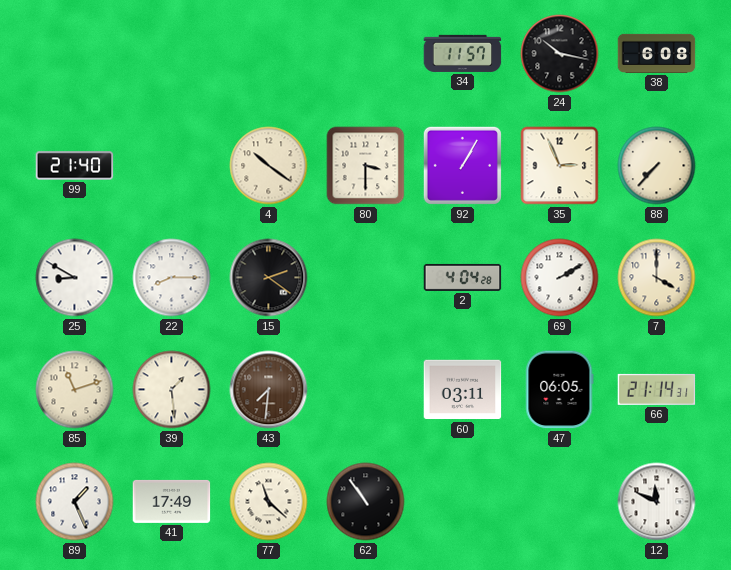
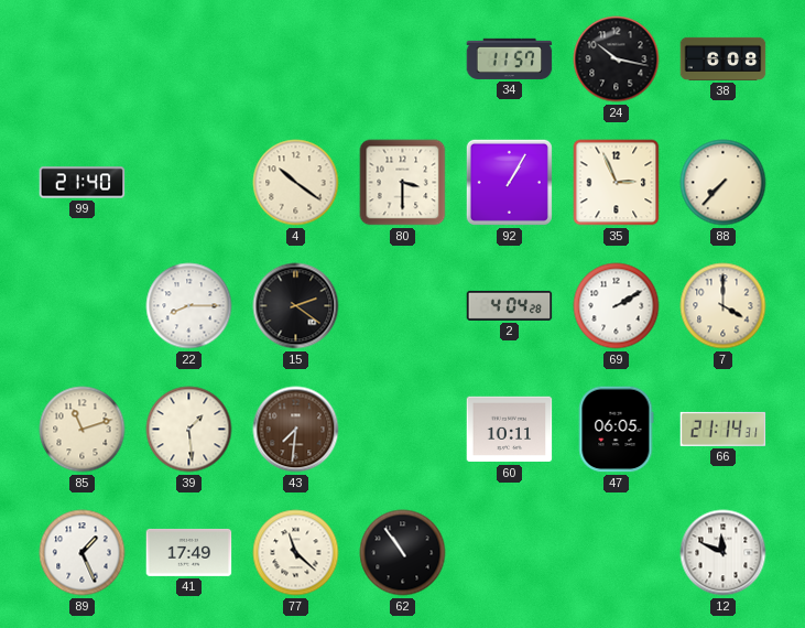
25: 8:50 -> none (75, 278)
60: 03:11 -> 10:11 (510, 430)
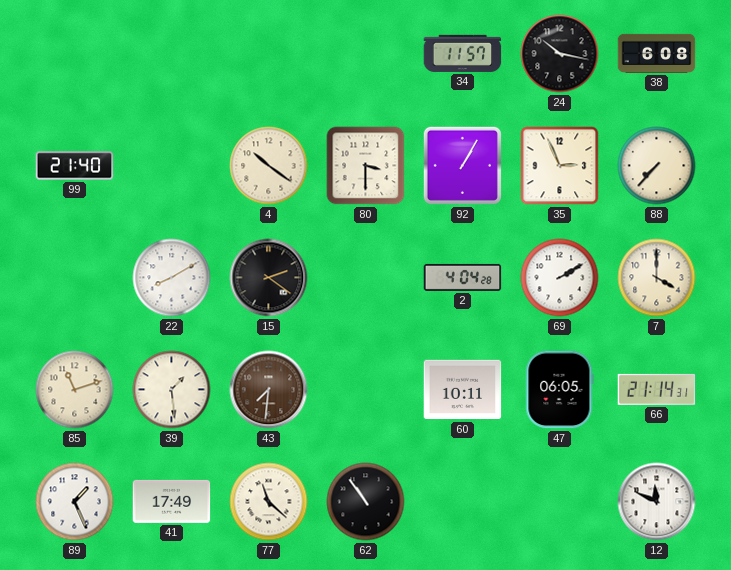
22: 8:15 -> 8:10 (172, 278)
